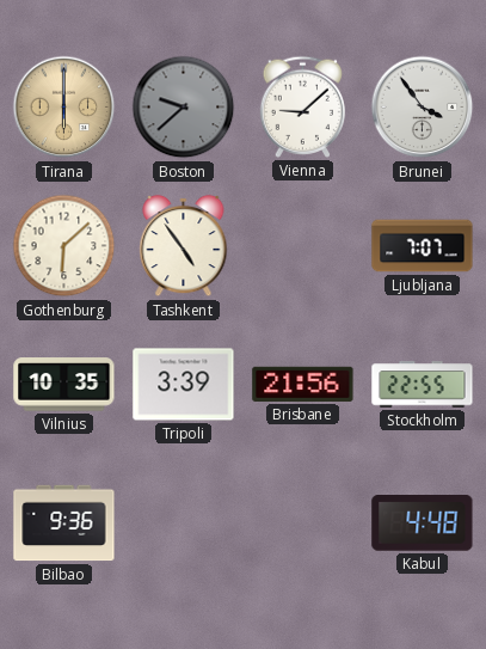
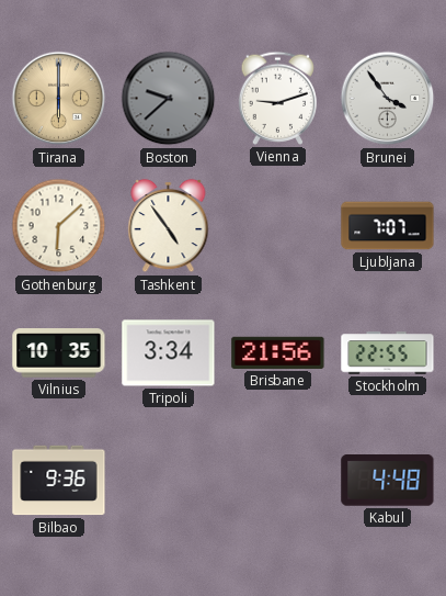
Vienna: 9:08 -> 9:12 (277, 98)
Tripoli: 3:39 -> 3:34 (169, 353)
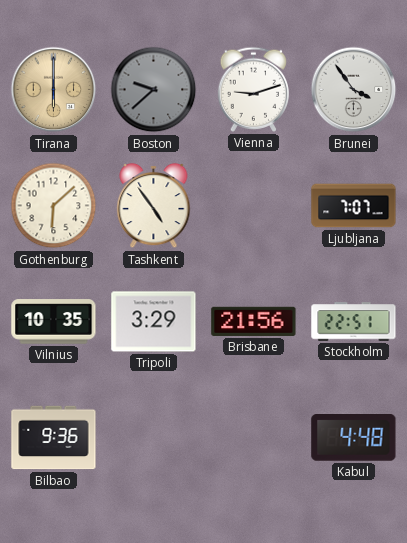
Tripoli: 3:34 -> 3:29 (154, 322)
Stockholm: 22:55 -> 22:51 (354, 322)
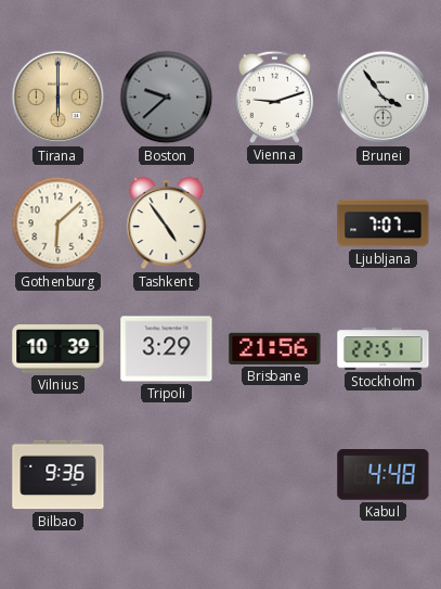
Vilnius: 10:35 -> 10:39 (59, 349)
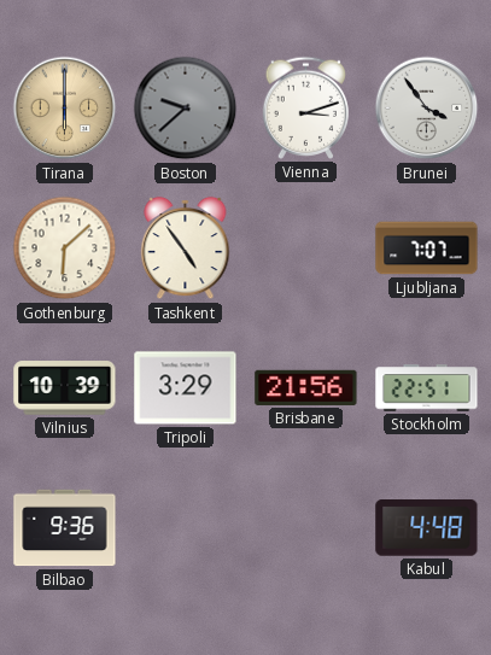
Vienna: 9:12 -> 3:12 (305, 107)
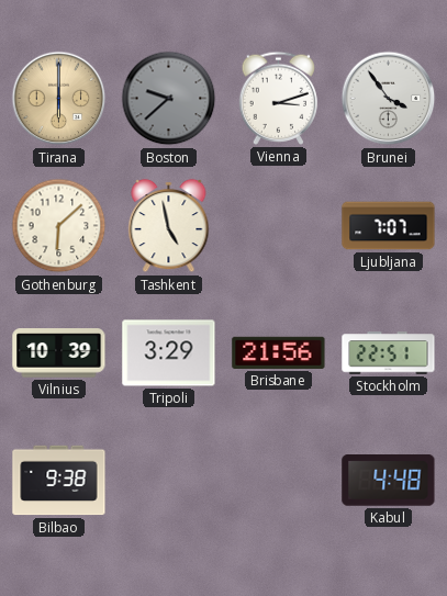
Tashkent: 4:54 -> 4:58 (169, 226)
Bilbao: 9:36 -> 9:38 (59, 481)
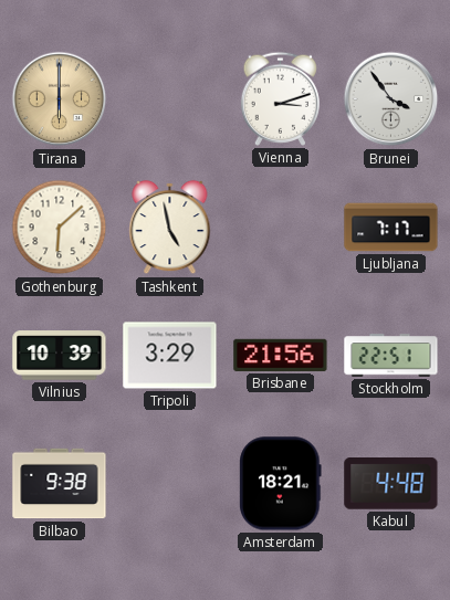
Boston: 9:38 -> none (169, 99)
Ljubljana: 7:07 -> 7:17 (391, 228)
Amsterdam: none -> 18:21 (281, 484)
